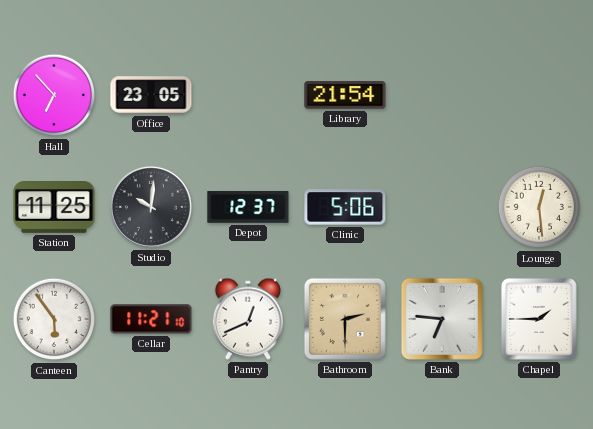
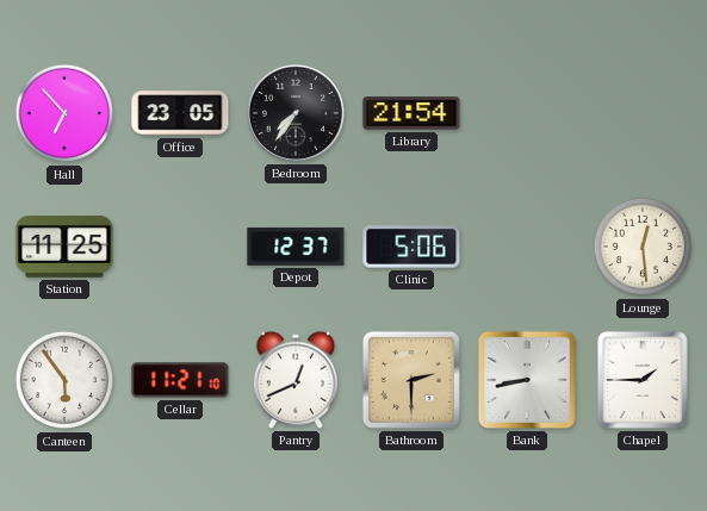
Bedroom: none -> 7:36 (296, 113)
Studio: 10:01 -> none (151, 207)
Bank: 6:46 -> 8:43 (527, 380)
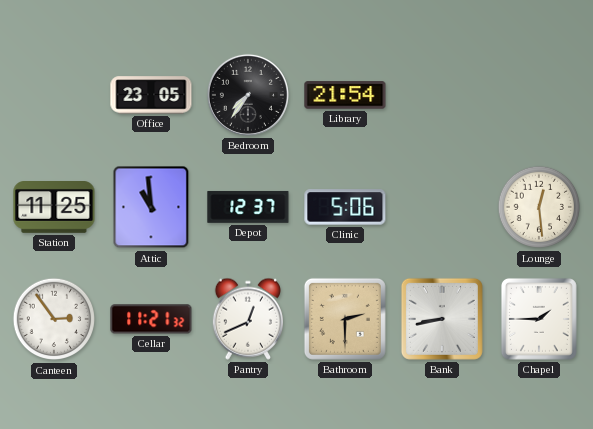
Hall: 6:53 -> none (64, 113)
Attic: none -> 10:59 (151, 207)
Canteen: 5:54 -> 2:54 (54, 319)
Cellar: 11:21:10 -> 11:21:32 (151, 319)
